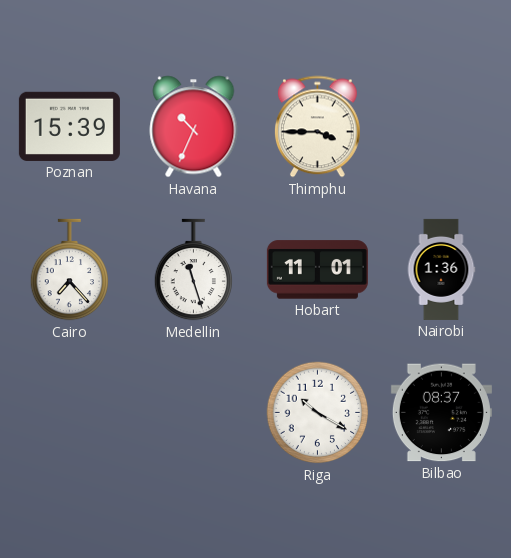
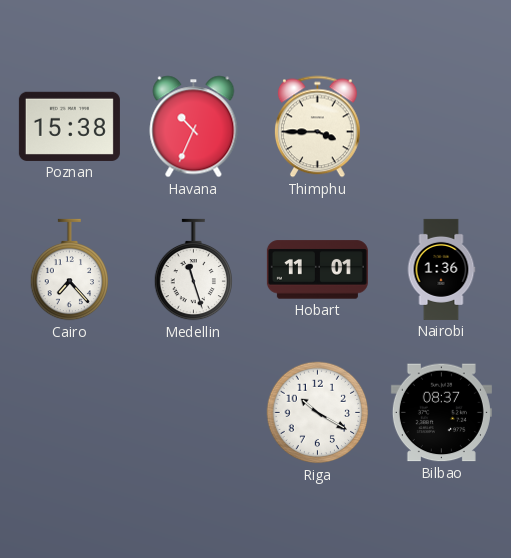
Poznan: 15:39 -> 15:38 (69, 126)
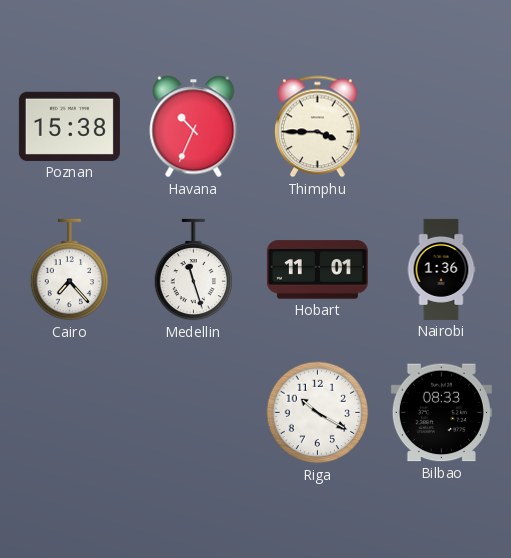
Bilbao: 08:37 -> 08:33 (441, 413)
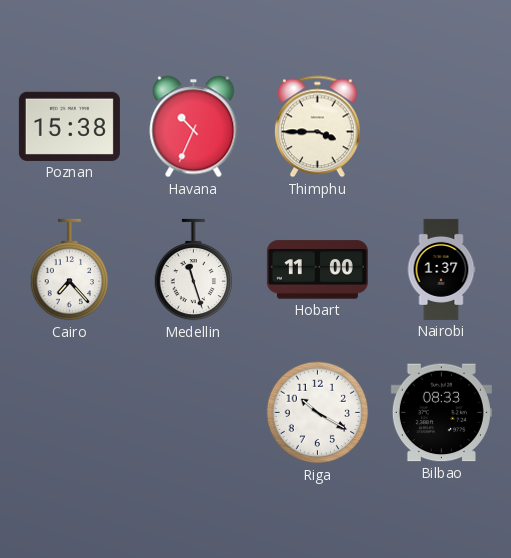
Hobart: 11:01 -> 11:00 (317, 270)
Nairobi: 1:36 -> 1:37 (441, 269)
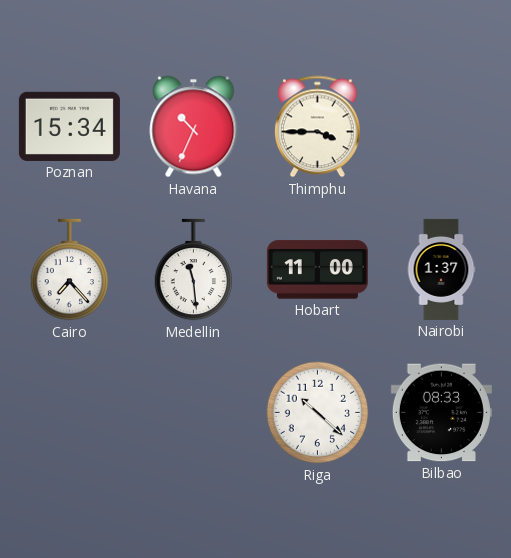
Poznan: 15:38 -> 15:34 (69, 126)
Medellin: 11:27 -> 11:29 (194, 270)
Riga: 10:20 -> 10:22 (318, 413)
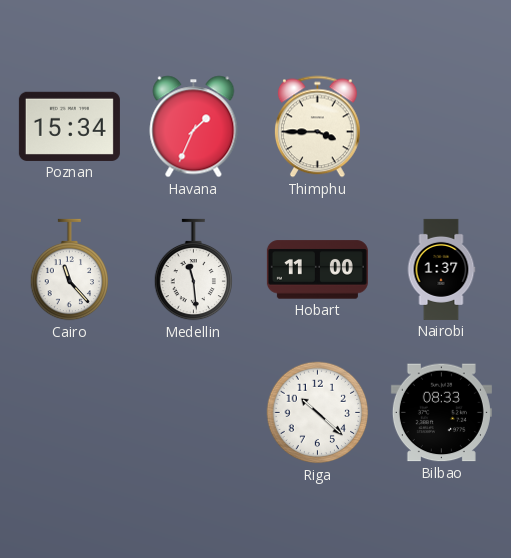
Havana: 10:34 -> 1:34 (194, 127)
Cairo: 7:23 -> 11:23 (70, 270)
